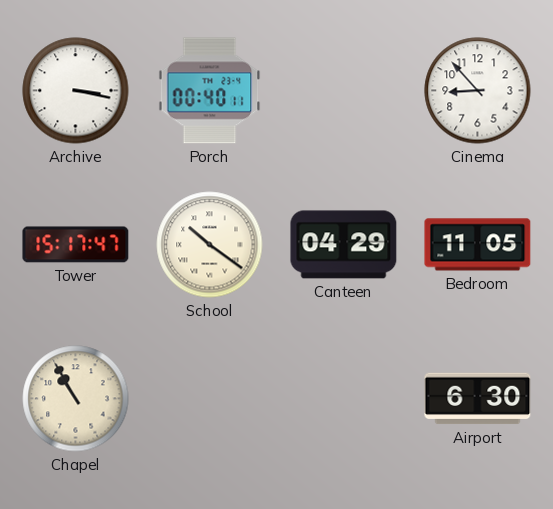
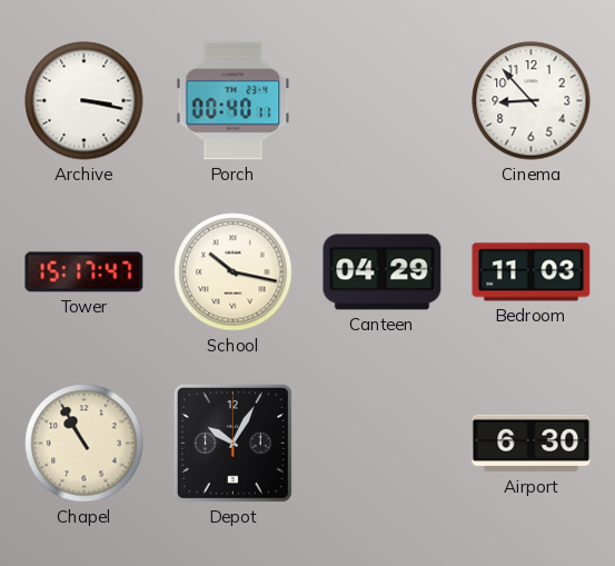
School: 10:21 -> 10:17 (234, 272)
Bedroom: 11:05 -> 11:03 (532, 272)
Depot: none -> 10:05 (232, 443)
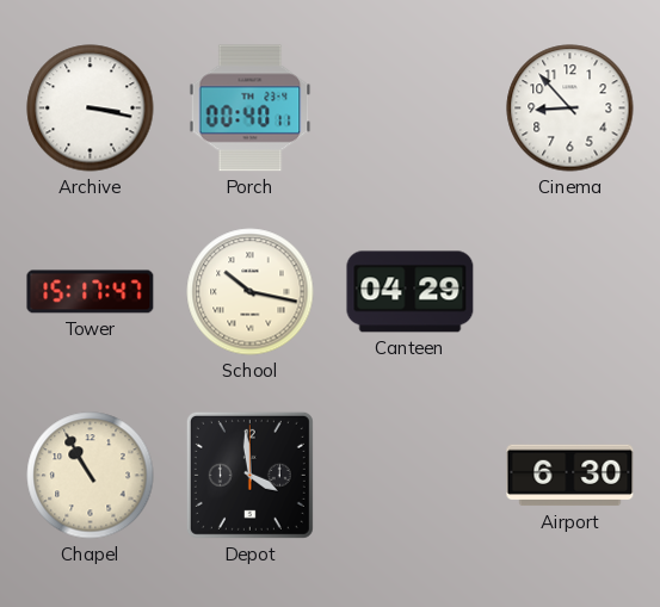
Bedroom: 11:03 -> none (532, 272)
Depot: 10:05 -> 3:59 (249, 475)
